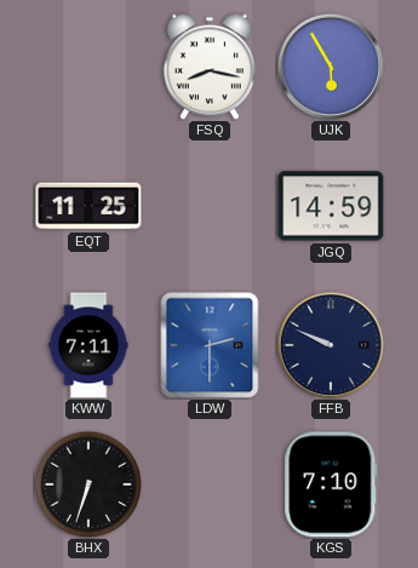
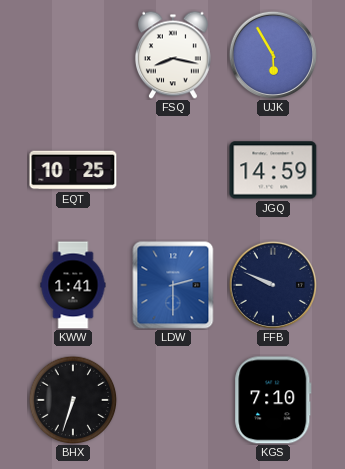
EQT: 11:25 -> 10:25 (73, 170)
KWW: 7:11 -> 1:41 (73, 285)
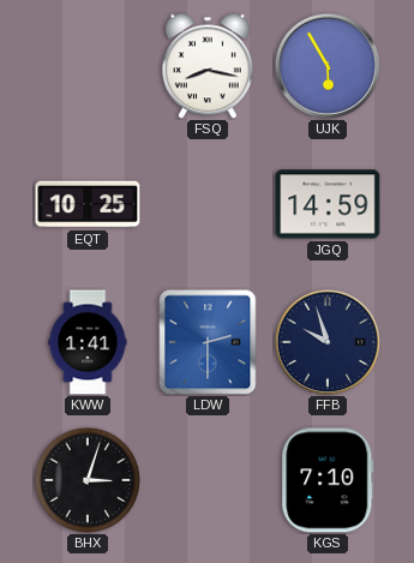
FFB: 9:49 -> 9:57 (326, 341)
BHX: 6:33 -> 3:03 (88, 480)
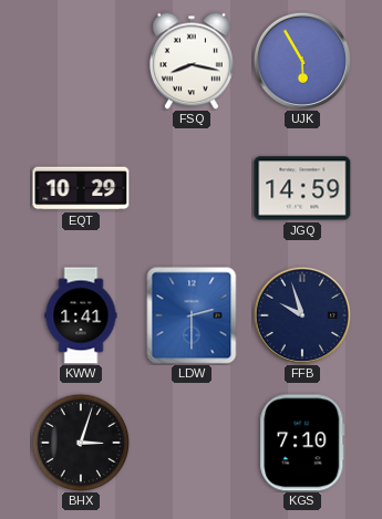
EQT: 10:25 -> 10:29 (81, 188)
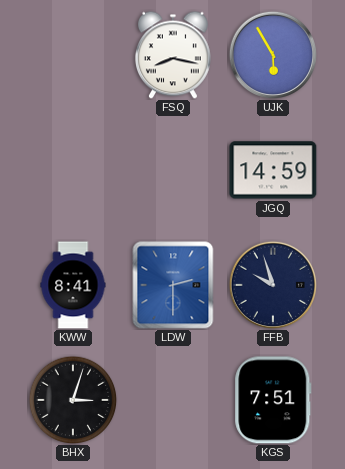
EQT: 10:29 -> none (81, 188)
KWW: 1:41 -> 8:41 (73, 285)
KGS: 7:10 -> 7:51 (273, 400)
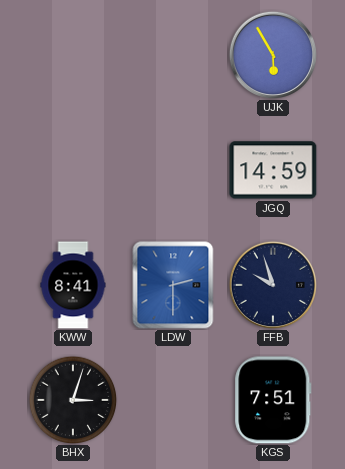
FSQ: 8:17 -> none (173, 55)
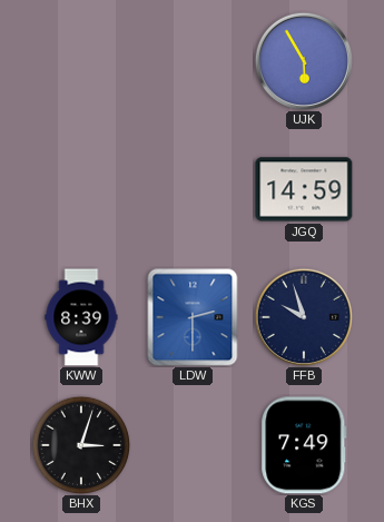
KWW: 8:41 -> 8:39 (81, 317)
KGS: 7:51 -> 7:49 (304, 445)
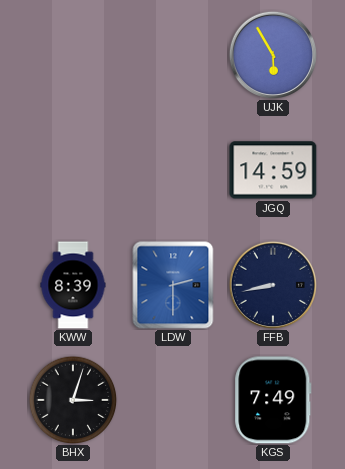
FFB: 9:57 -> 8:43 (272, 284)
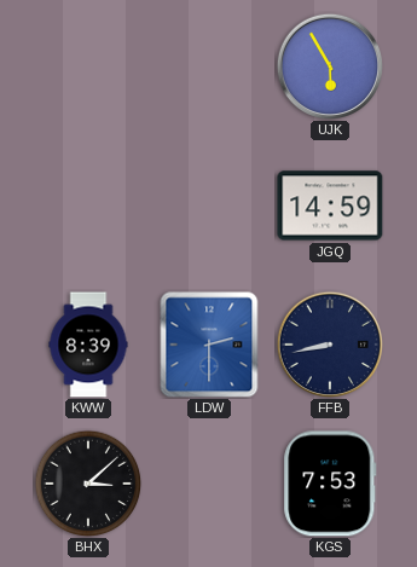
BHX: 3:03 -> 3:08 (88, 484)
KGS: 7:49 -> 7:53 (330, 484)
